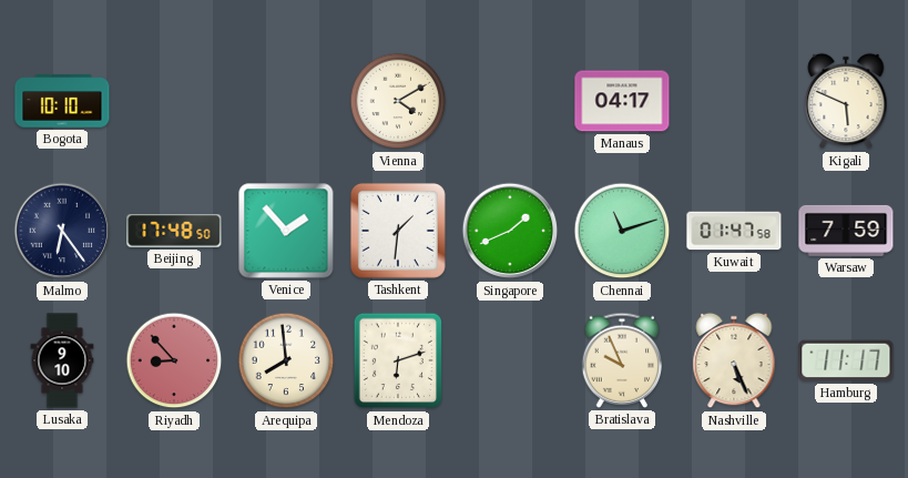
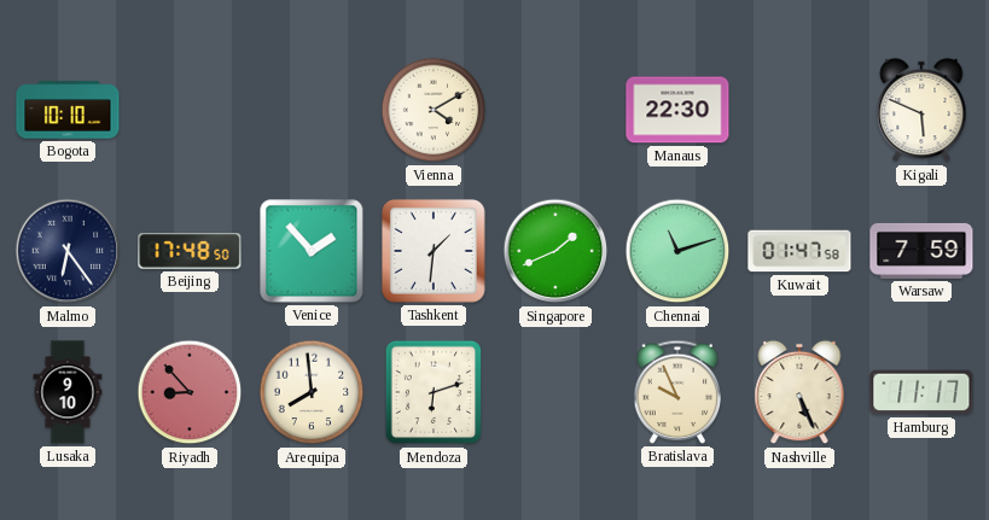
Manaus: 04:17 -> 22:30 (677, 110)
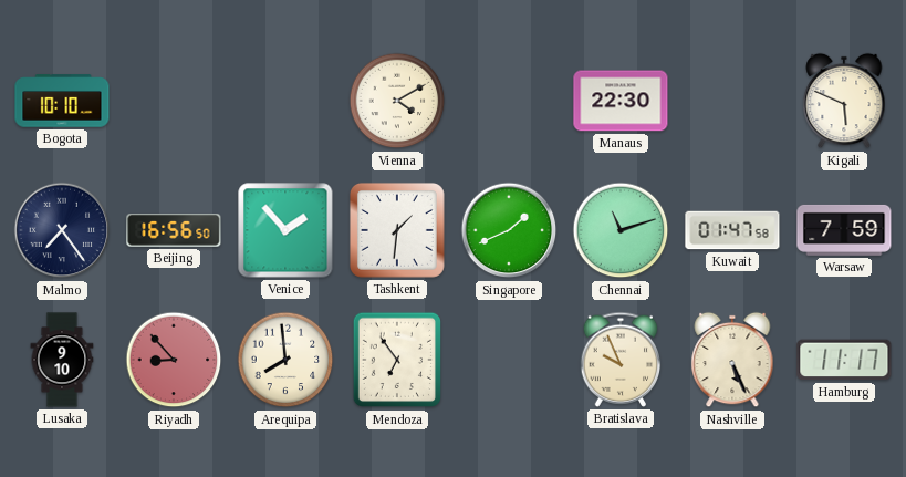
Malmo: 6:24 -> 7:24 (62, 230)
Beijing: 17:48 -> 16:56 (174, 230)
Mendoza: 6:12 -> 6:54 (396, 360)
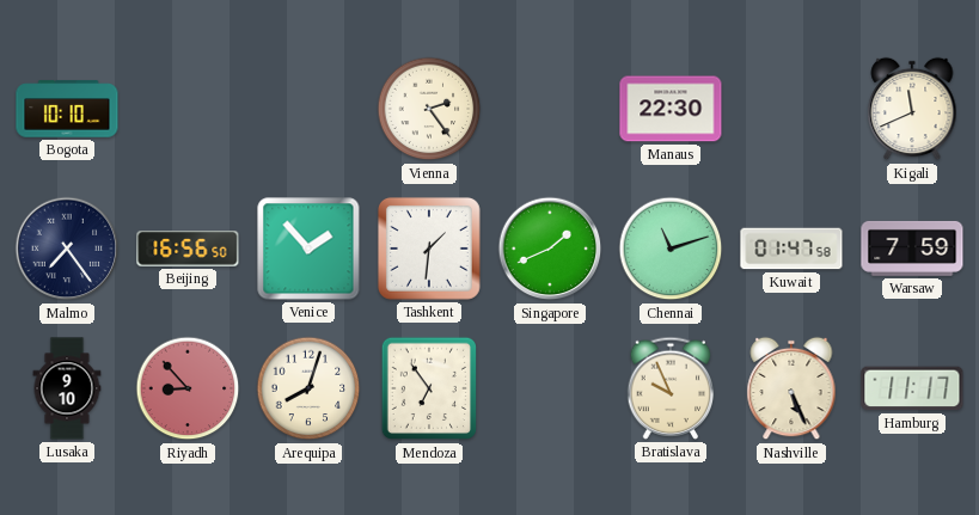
Vienna: 4:10 -> 2:24 (429, 109)
Kigali: 5:49 -> 11:41 (912, 109)
Arequipa: 7:59 -> 8:03 (308, 388)
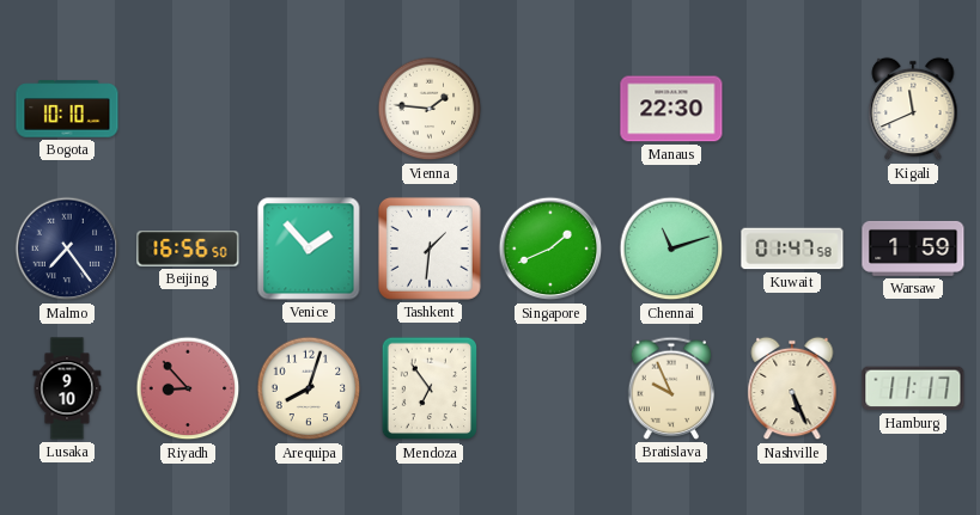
Vienna: 2:24 -> 1:46 (430, 109)
Warsaw: 7:59 -> 1:59 (913, 249)
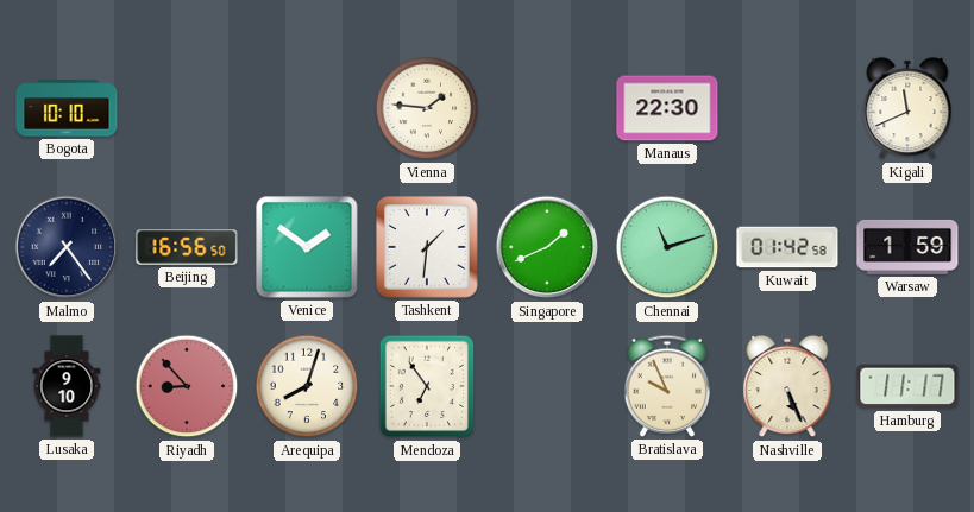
Venice: 1:53 -> 1:51 (307, 247)
Kuwait: 01:47 -> 01:42 (787, 247)
